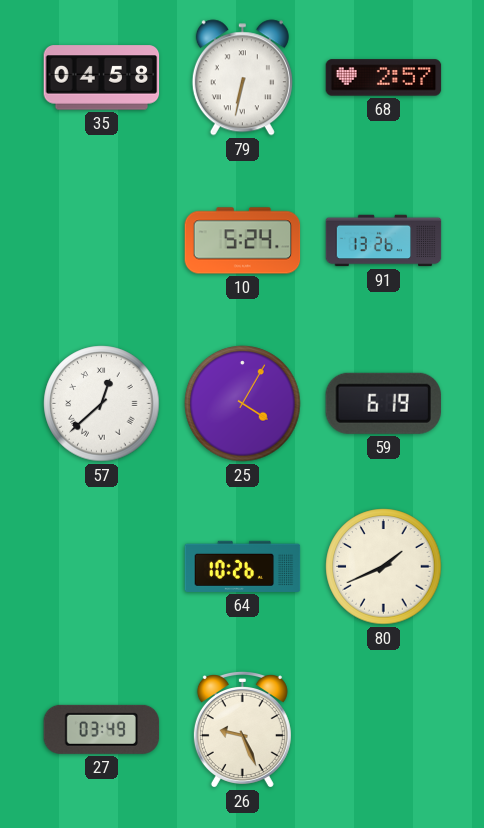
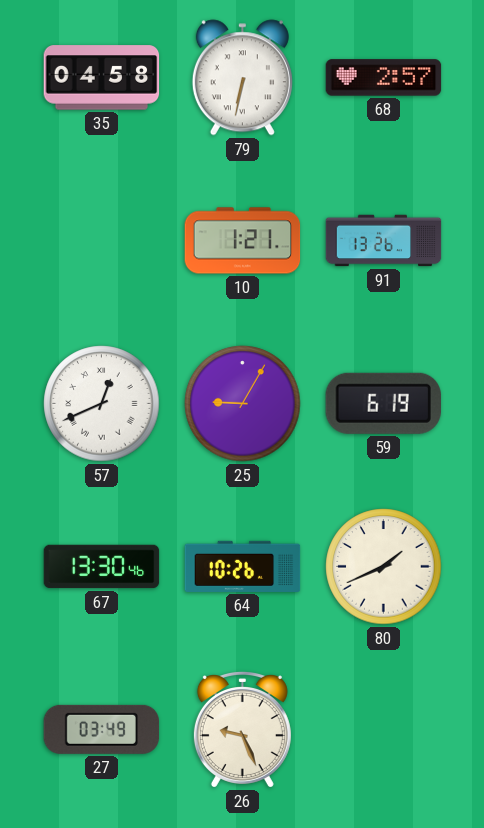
10: 5:24 -> 1:21 (243, 241)
57: 12:38 -> 12:41 (102, 404)
25: 4:05 -> 9:05 (243, 404)
67: none -> 13:30 (102, 567)
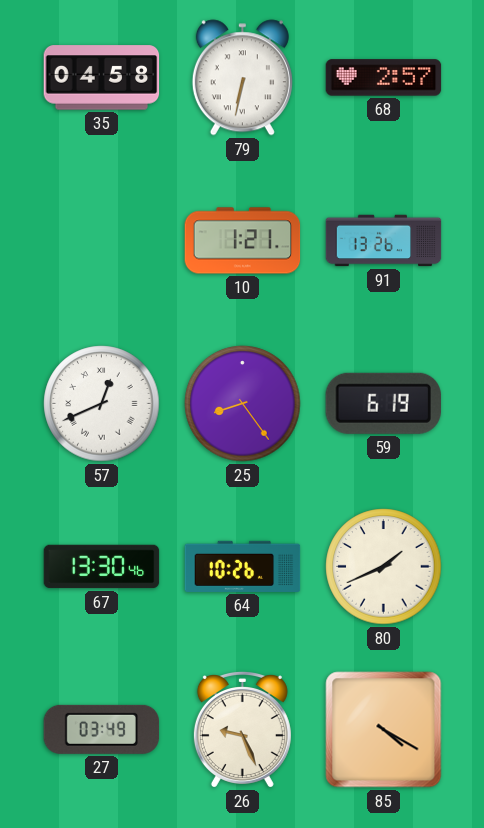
25: 9:05 -> 8:24 (243, 404)
85: none -> 4:20 (384, 730)
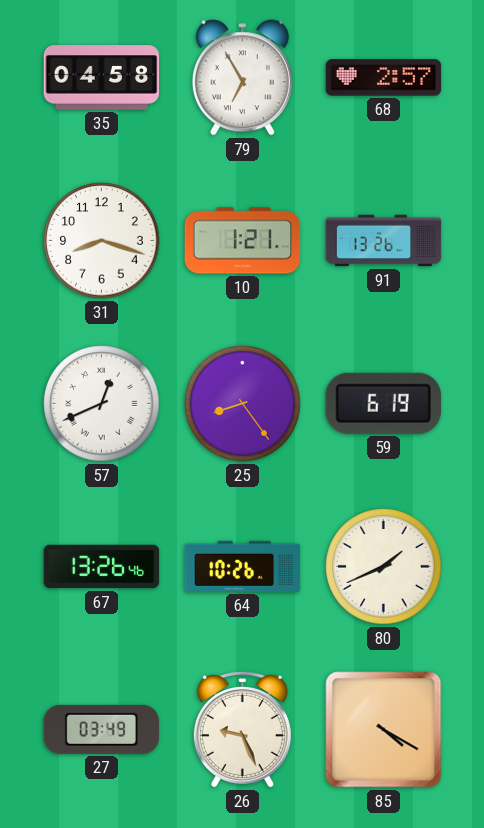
79: 6:32 -> 6:55 (242, 78)
31: none -> 8:18 (102, 241)
67: 13:30 -> 13:26 (102, 567)
